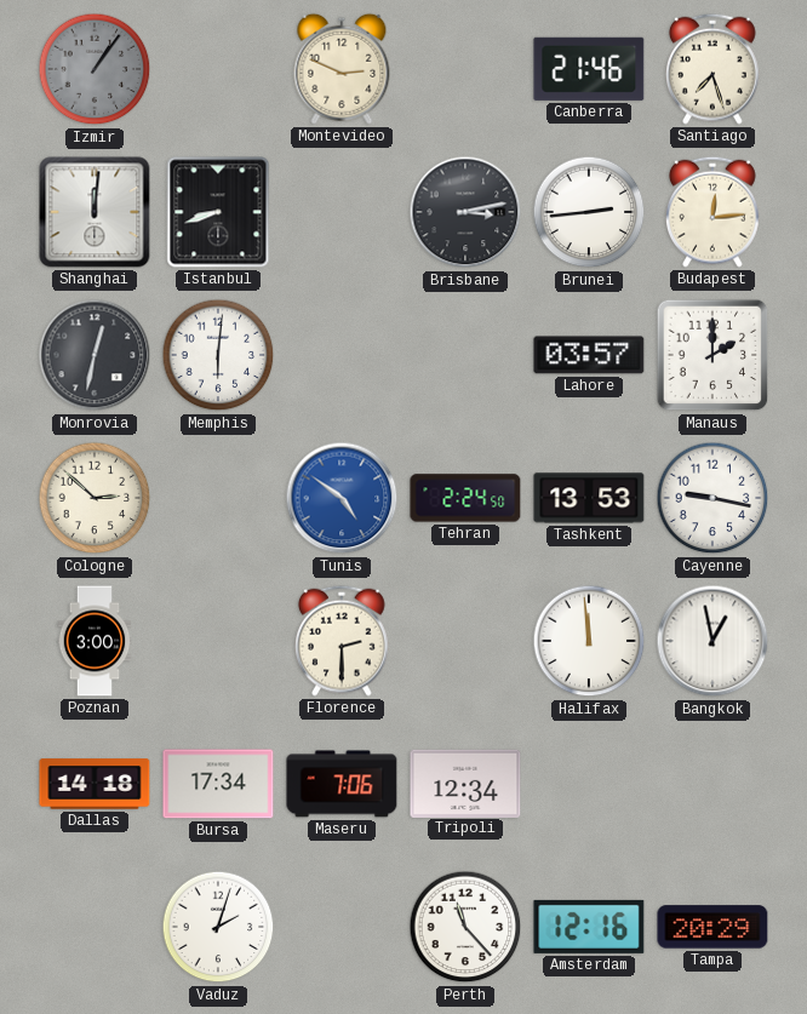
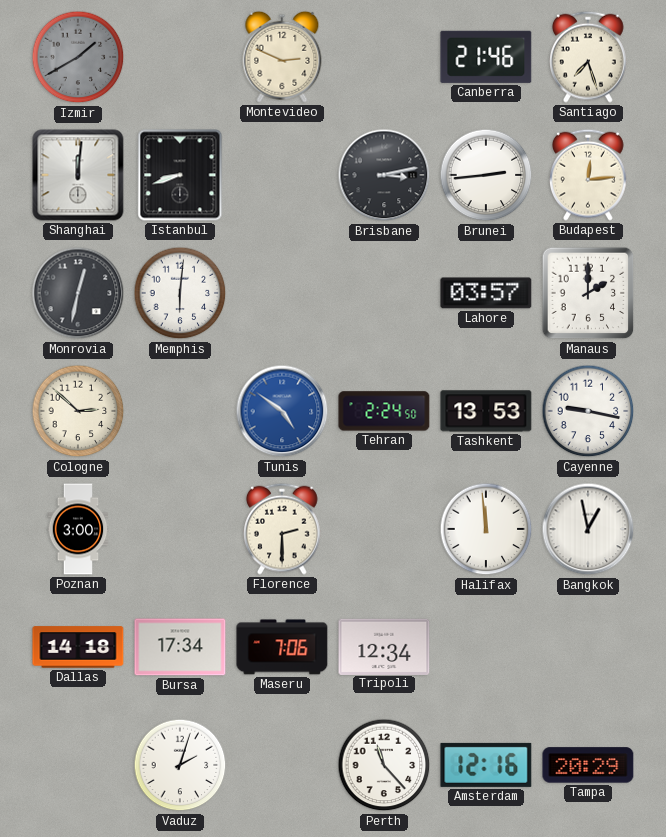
Izmir: 1:06 -> 1:40 (78, 57)
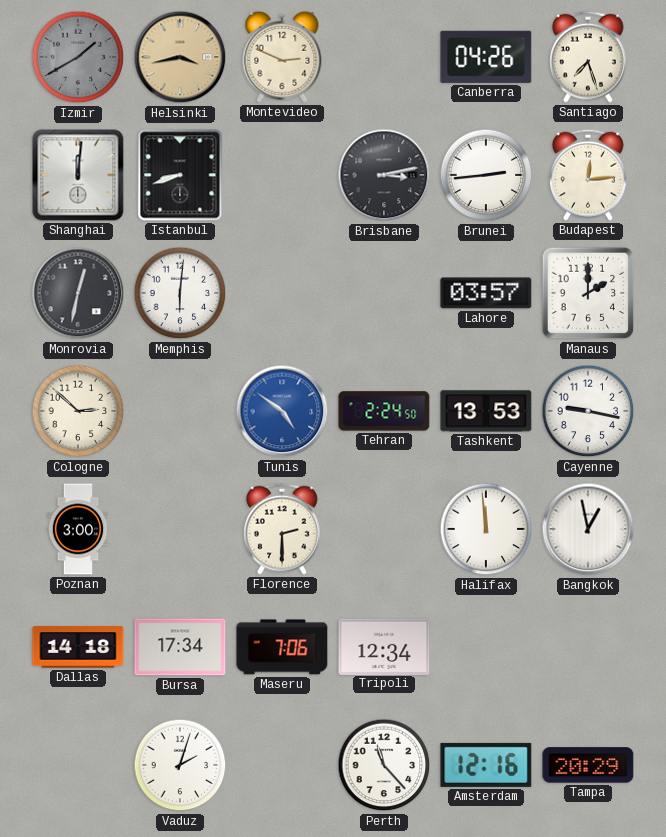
Helsinki: none -> 3:43 (180, 57)
Canberra: 21:46 -> 04:26 (486, 57)
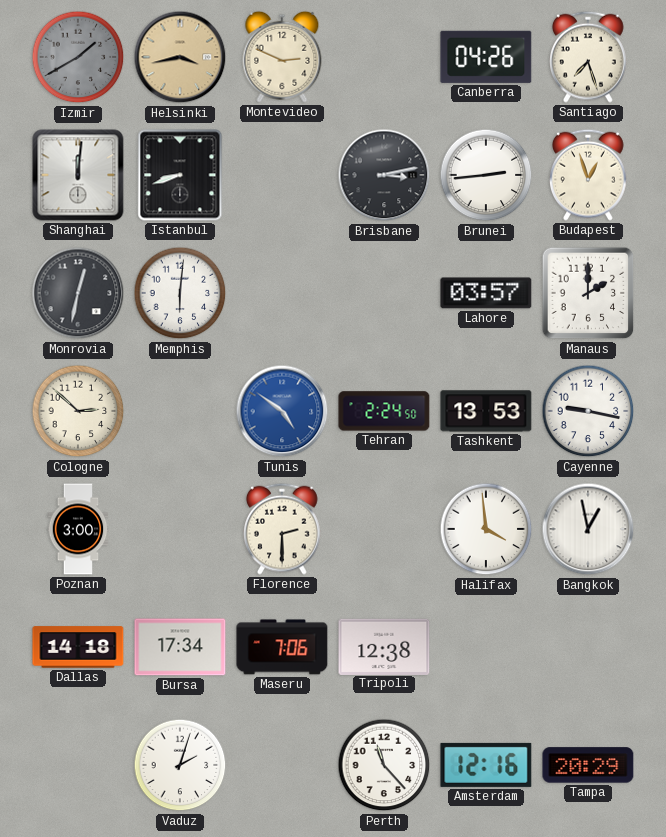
Budapest: 12:14 -> 12:57 (589, 175)
Halifax: 11:59 -> 3:59 (486, 529)
Tripoli: 12:34 -> 12:38 (384, 646)
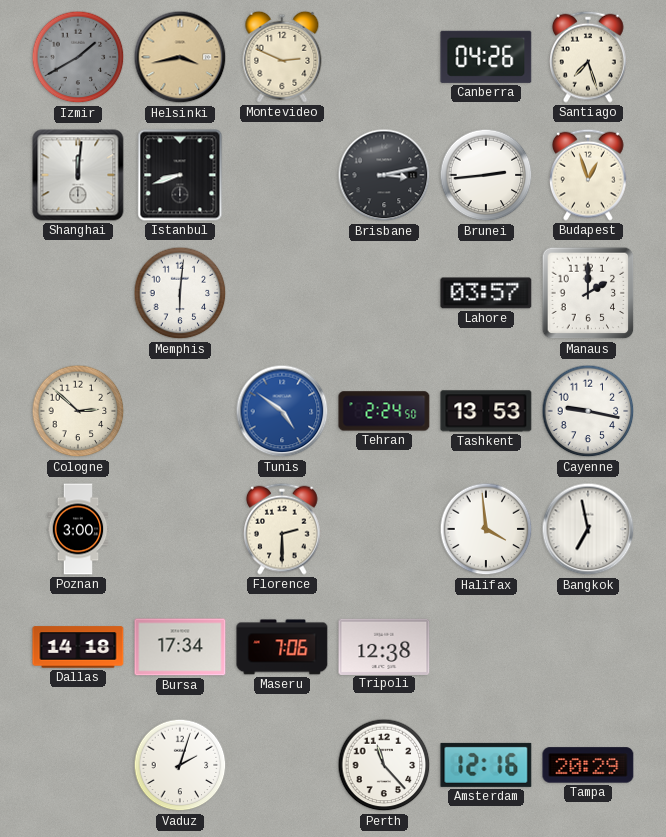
Monrovia: 12:32 -> none (78, 293)
Bangkok: 12:58 -> 6:58 (588, 529)
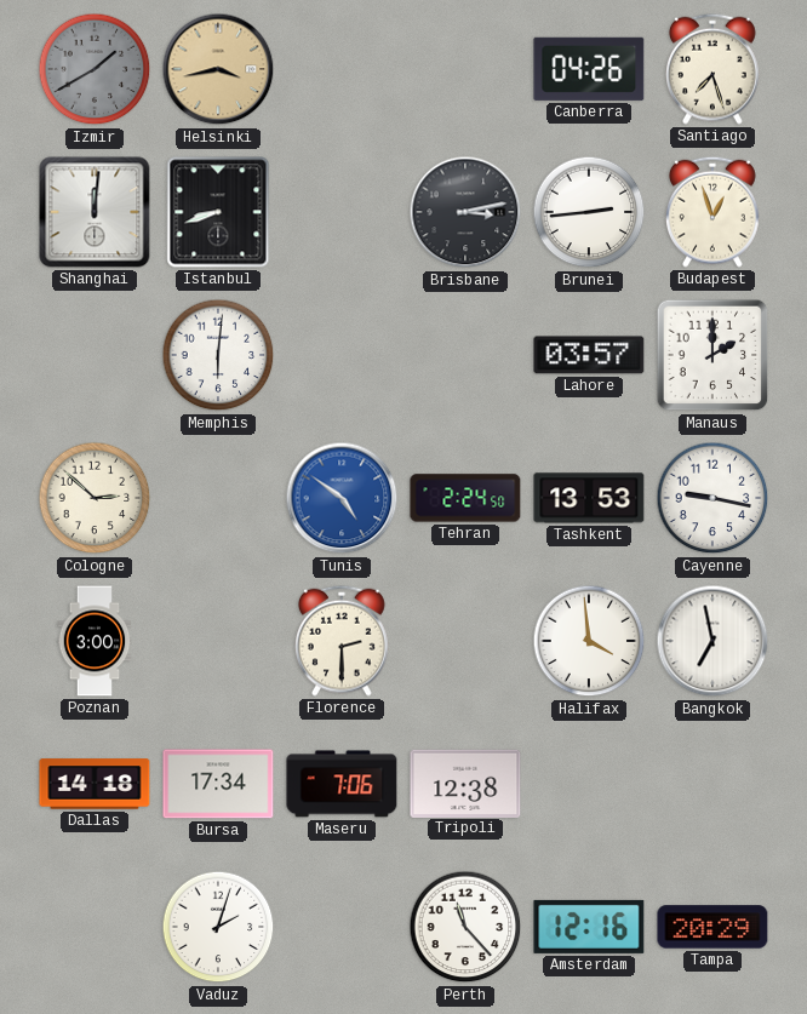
Montevideo: 2:49 -> none (282, 57)
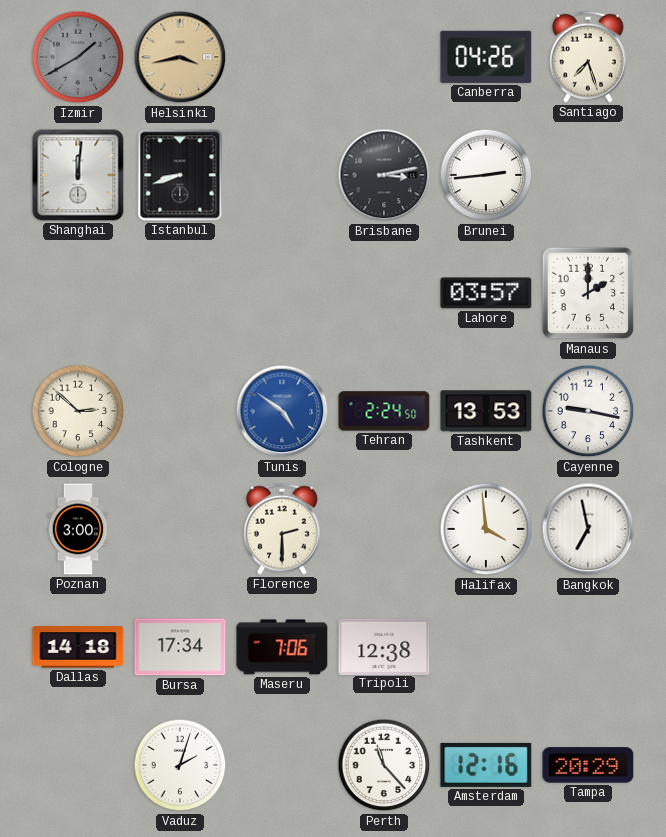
Budapest: 12:57 -> none (714, 212)
Memphis: 6:01 -> none (218, 355)
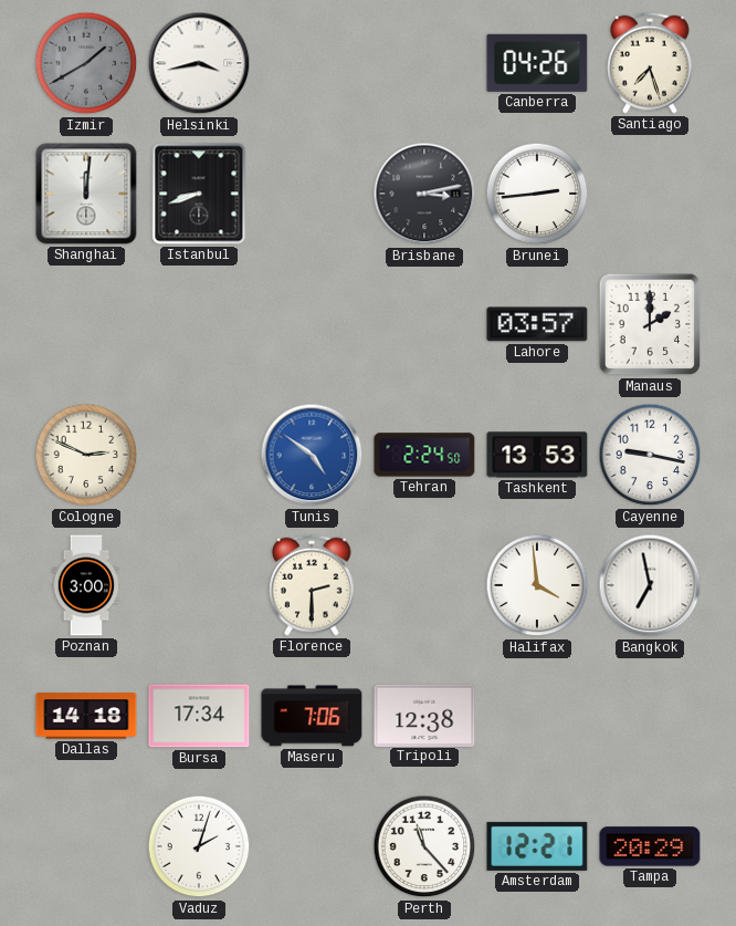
Helsinki dial: champagne -> white (199, 63)
Cologne: 2:52 -> 2:49 (86, 455)
Amsterdam: 12:16 -> 12:21 (537, 846)
